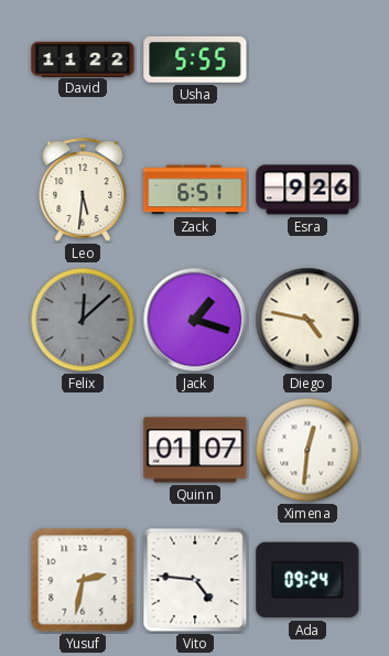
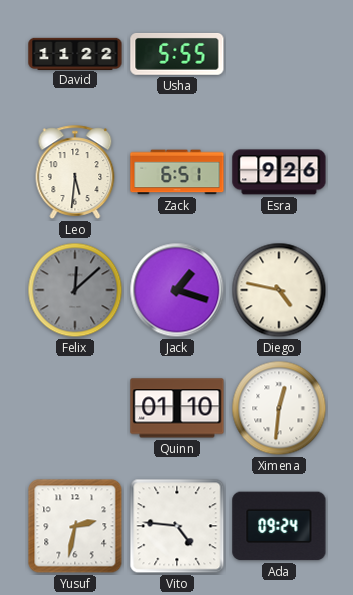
Quinn: 01:07 -> 01:10 (177, 408)
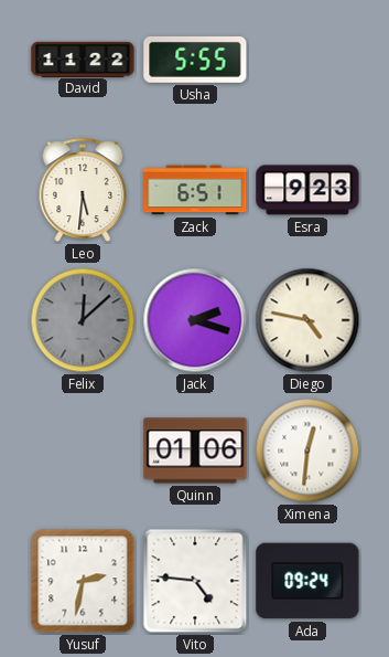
Esra: 9:26 -> 9:23 (307, 190)
Jack: 1:18 -> 2:18 (195, 320)
Quinn: 01:10 -> 01:06 (195, 451)
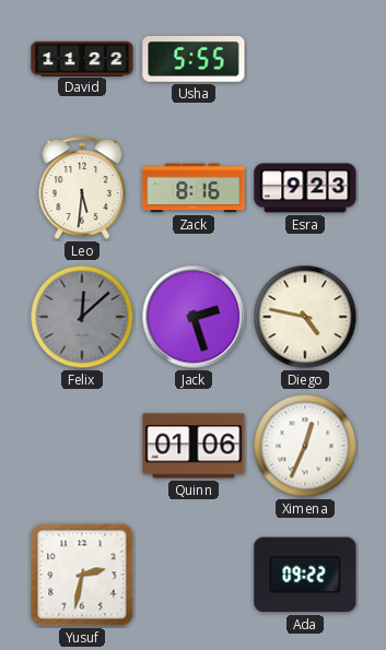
Zack: 6:51 -> 8:16 (194, 188)
Jack: 2:18 -> 2:27 (194, 317)
Ximena: 12:31 -> 12:34 (305, 446)
Vito: 4:46 -> none (195, 581)
Ada: 09:24 -> 09:22 (305, 575)
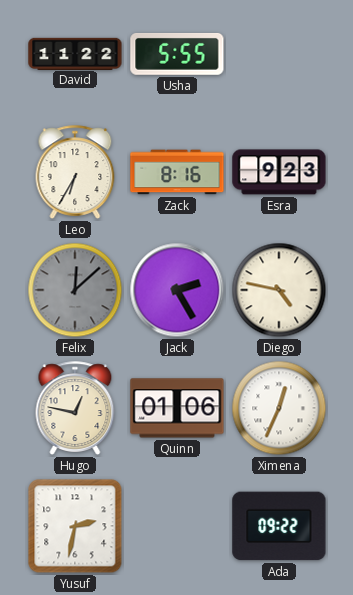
Leo: 5:31 -> 6:35 (75, 172)
Jack: 2:27 -> 2:25 (177, 290)
Hugo: none -> 12:47 (75, 408)
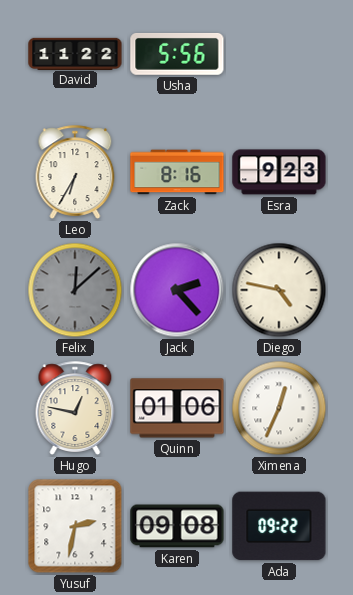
Usha: 5:55 -> 5:56 (177, 54)
Jack: 2:25 -> 2:23 (177, 290)
Karen: none -> 09:08 (177, 526)
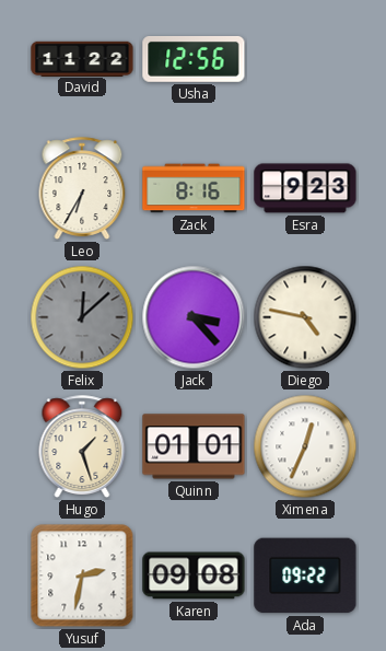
Usha: 5:56 -> 12:56 (194, 59)
Jack: 2:23 -> 3:23 (194, 317)
Hugo: 12:47 -> 1:27 (82, 446)
Quinn: 01:06 -> 01:01 (194, 446)
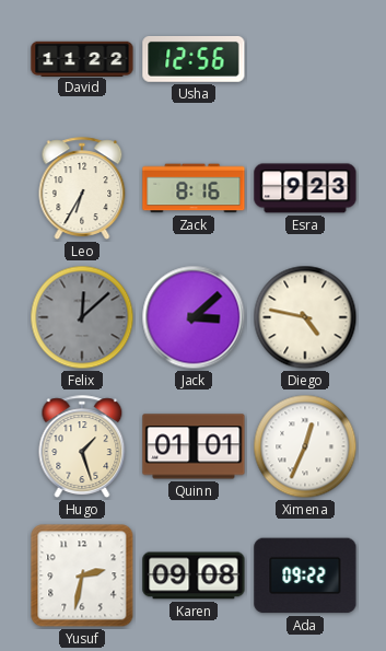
Jack: 3:23 -> 3:08 (194, 317)
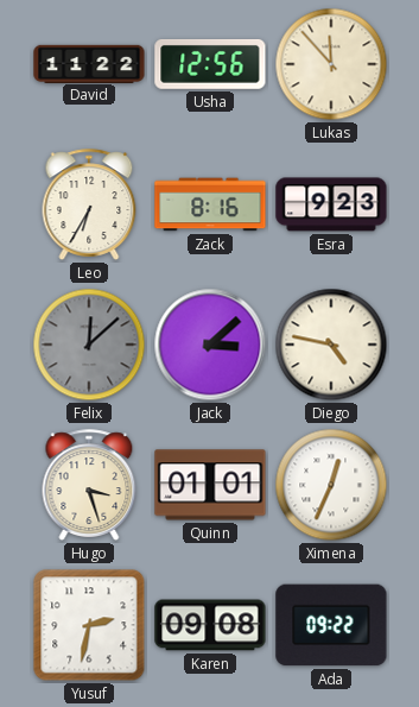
Lukas: none -> 11:53 (331, 64)
Hugo: 1:27 -> 3:27 (89, 485)
